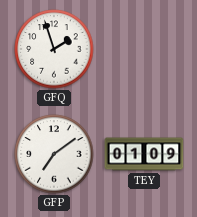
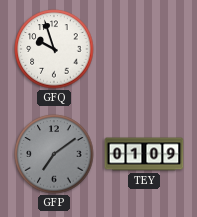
GFQ: 1:57 -> 9:57 (54, 49)
GFP dial: white -> grey (54, 154)
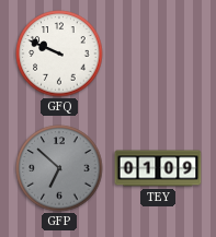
GFQ: 9:57 -> 9:49 (59, 54)
GFP: 7:09 -> 6:52 (59, 168)
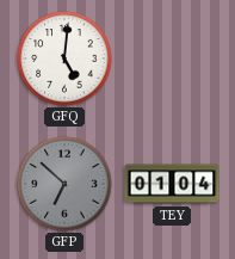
GFQ: 9:49 -> 5:01 (64, 58)
TEY: 01:09 -> 01:04 (172, 184)
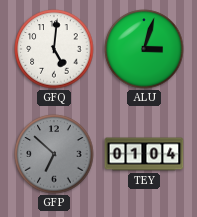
ALU: none -> 3:03 (144, 49)
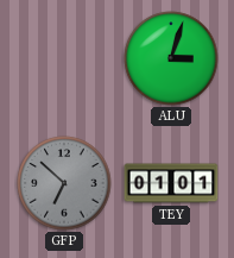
GFQ: 5:01 -> none (54, 49)
TEY: 01:04 -> 01:01 (171, 183)
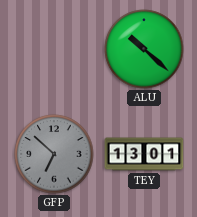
ALU: 3:03 -> 10:22 (144, 49)
TEY: 01:01 -> 13:01 (144, 154)
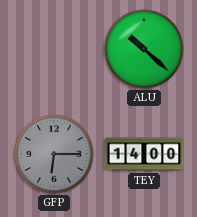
GFP: 6:52 -> 6:15 (54, 154)
TEY: 13:01 -> 14:00 (144, 154)
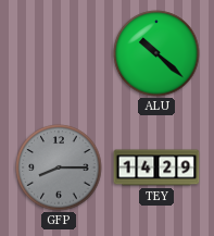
GFP: 6:15 -> 8:15 (59, 167)
TEY: 14:00 -> 14:29 (156, 167)
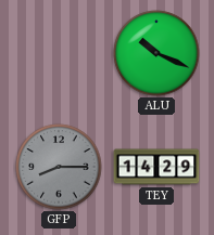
ALU: 10:22 -> 10:19 (156, 53)
